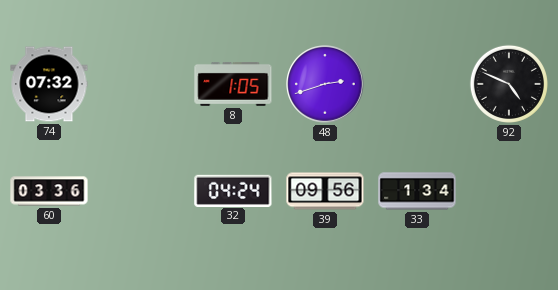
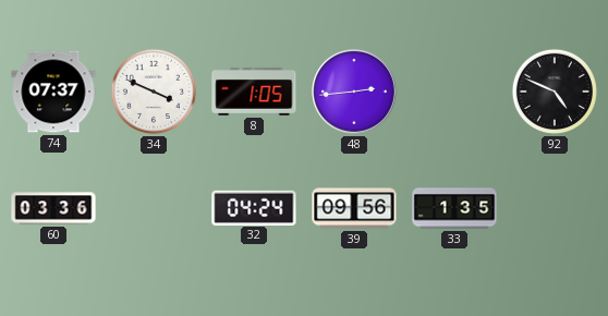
74: 07:32 -> 07:37 (53, 92)
34: none -> 3:49 (154, 92)
48: 2:42 -> 2:44 (355, 93)
33: 1:34 -> 1:35 (454, 208)
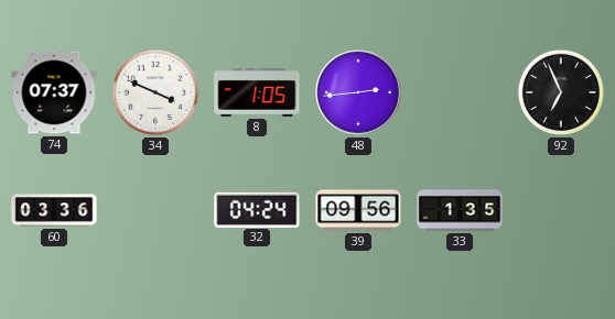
92: 4:49 -> 6:56 (561, 92)
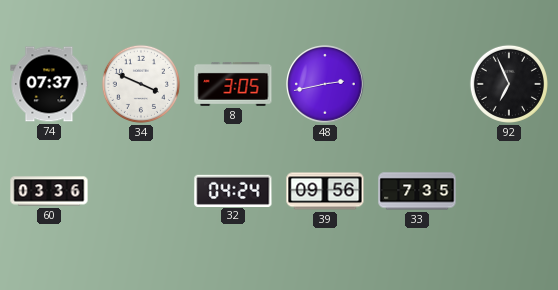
8: 1:05 -> 3:05 (233, 85)
48: 2:44 -> 2:43 (326, 85)
33: 1:35 -> 7:35 (417, 191)
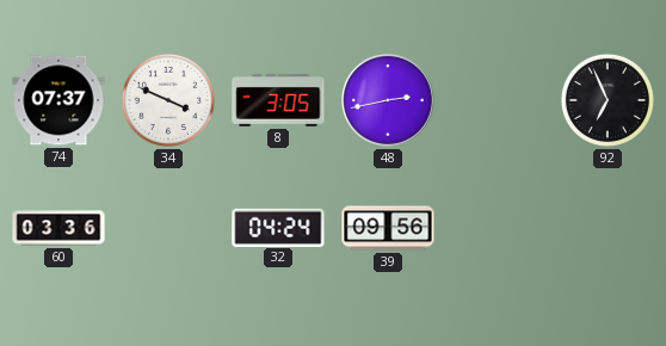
33: 7:35 -> none (417, 191)
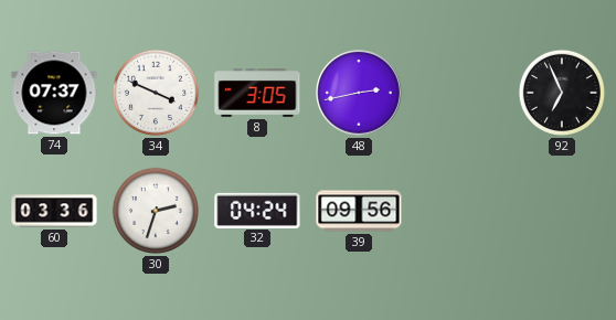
30: none -> 2:33 (156, 211)
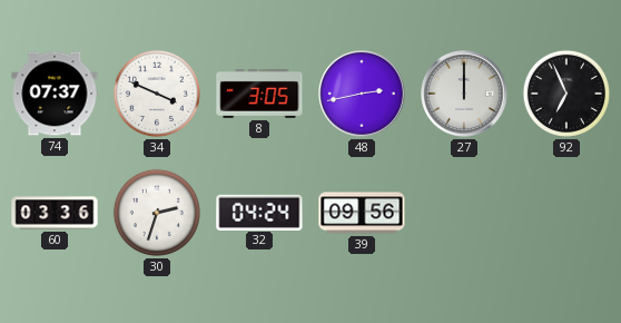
27: none -> 12:00 (465, 95)
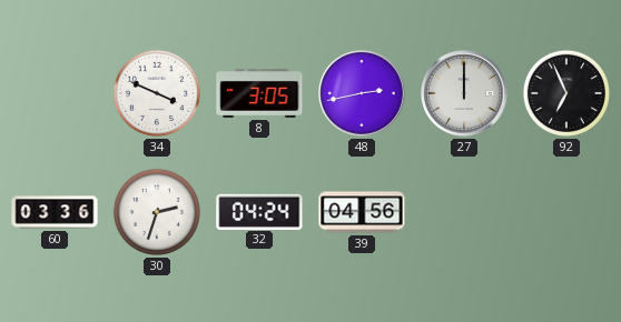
74: 07:37 -> none (55, 94)
39: 09:56 -> 04:56 (362, 212)
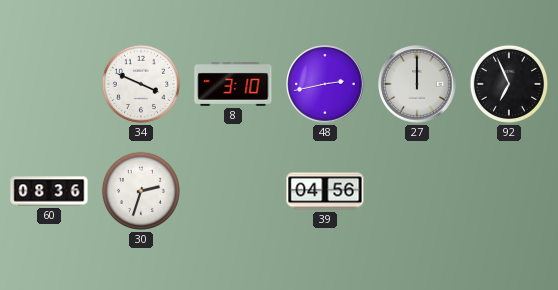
8: 3:05 -> 3:10 (233, 85)
60: 03:36 -> 08:36 (49, 191)
32: 04:24 -> none (259, 211)
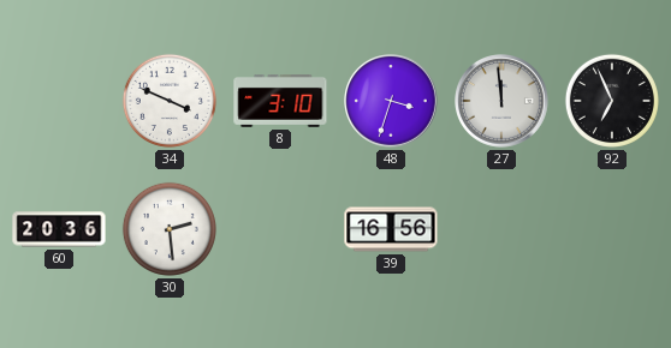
48: 2:43 -> 3:33 (392, 102)
27: 12:00 -> 11:59 (503, 102)
60: 08:36 -> 20:36 (59, 229)
30: 2:33 -> 2:29 (170, 229)
39: 04:56 -> 16:56 (391, 229)
